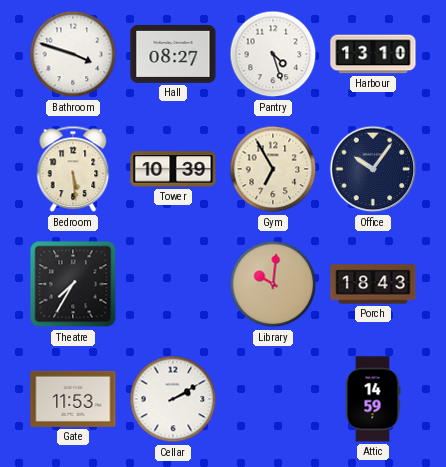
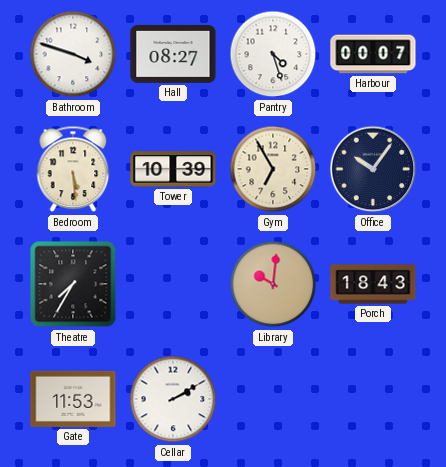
Harbour: 13:10 -> 00:07 (373, 54)
Attic: 14:59 -> none (373, 399)
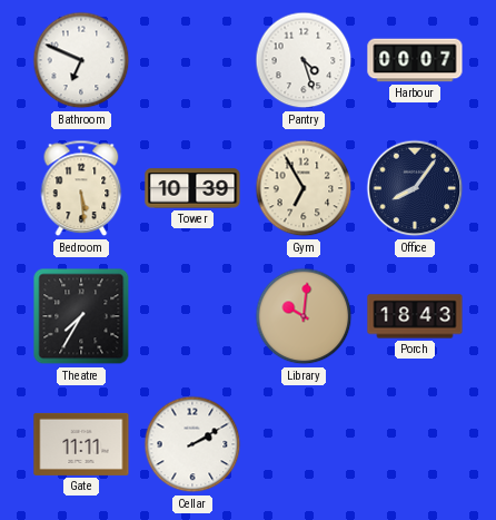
Bathroom: 3:48 -> 6:49 (81, 60)
Hall: 08:27 -> none (173, 54)
Office: 10:06 -> 8:06 (415, 188)
Gate: 11:53 -> 11:11 (81, 444)
